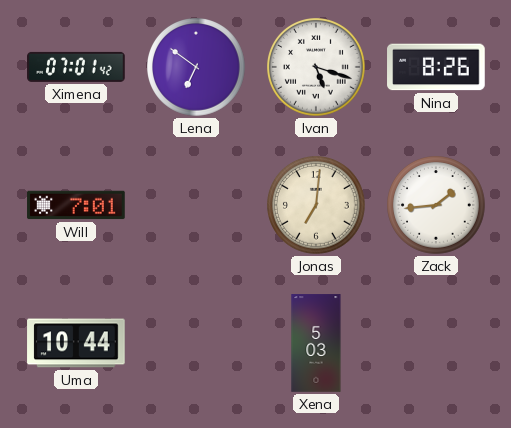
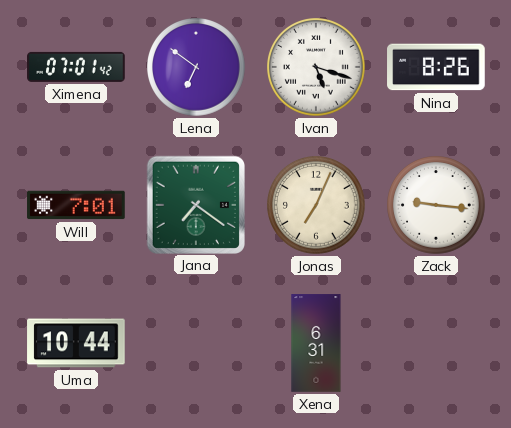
Jana: none -> 7:21 (195, 204)
Jonas: 7:01 -> 7:04 (317, 206)
Zack: 1:44 -> 9:16 (437, 206)
Xena: 5:03 -> 6:31 (316, 343)
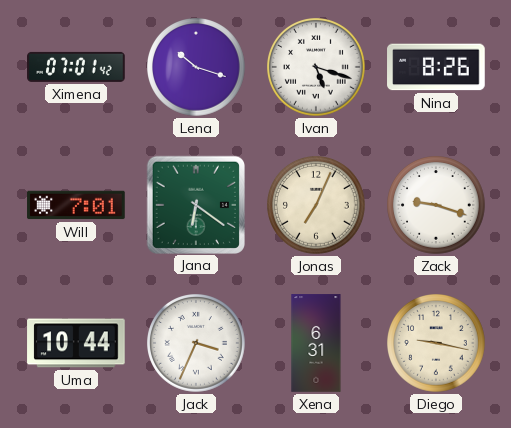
Lena: 6:51 -> 10:18 (197, 68)
Jana: 7:21 -> 6:21 (195, 204)
Zack: 9:16 -> 9:18 (437, 206)
Jack: none -> 3:34 (197, 344)
Diego: none -> 9:17 (437, 344)
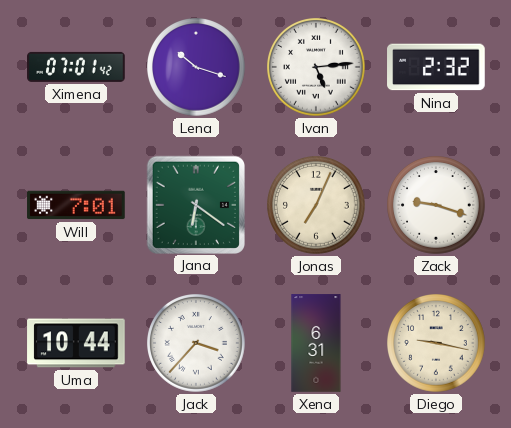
Ivan: 5:18 -> 5:14 (317, 68)
Nina: 8:26 -> 2:32 (436, 67)
Jack: 3:34 -> 3:37 (197, 344)
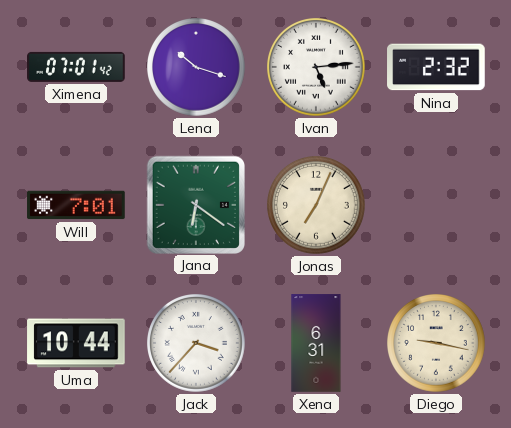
Zack: 9:18 -> none (437, 206)
